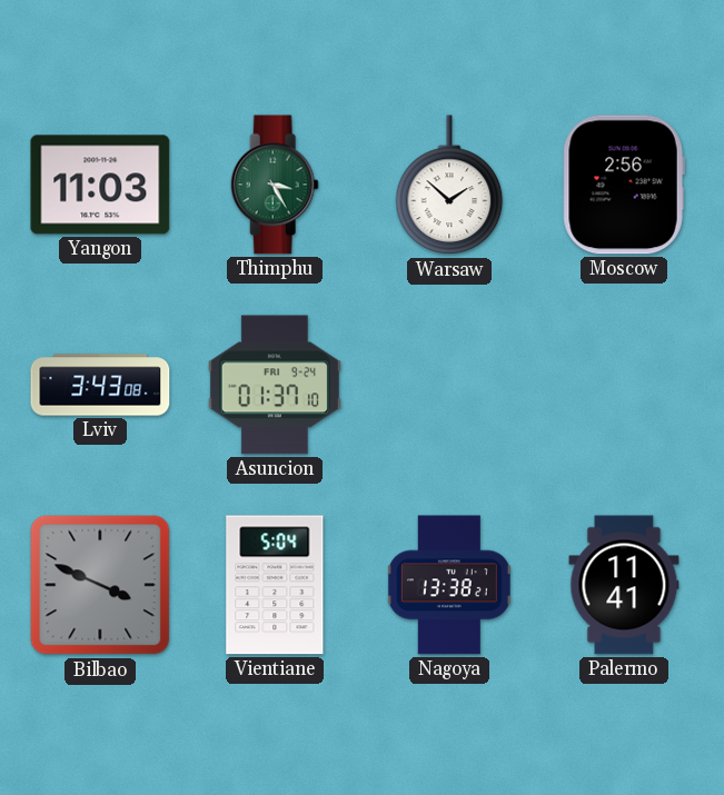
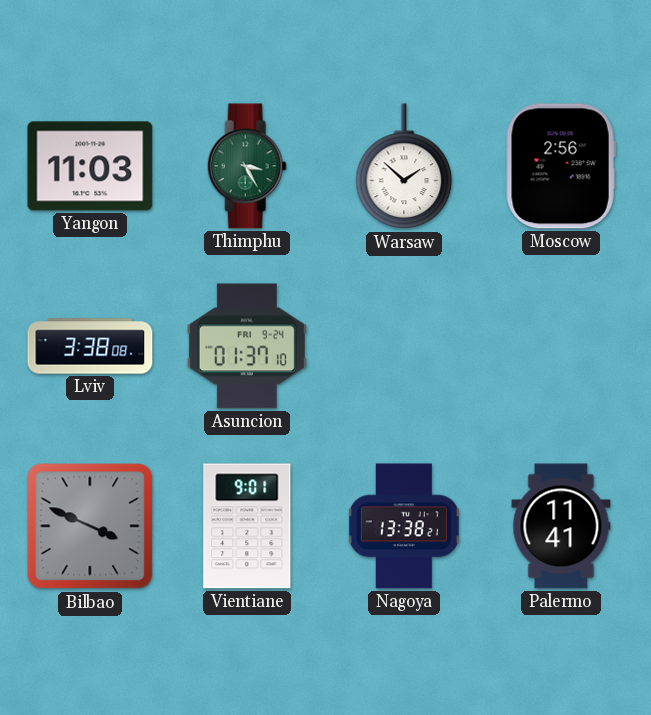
Lviv: 3:43 -> 3:38 (90, 346)
Vientiane: 5:04 -> 9:01 (247, 526)
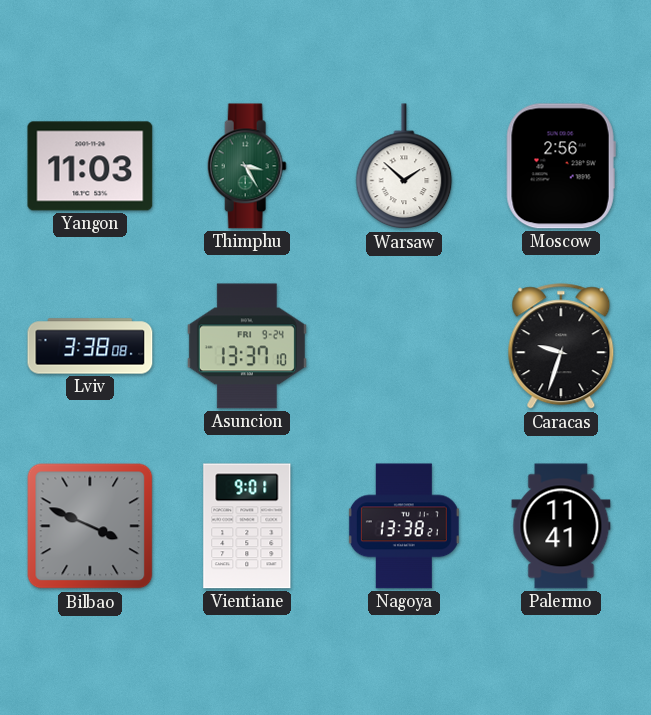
Asuncion: 01:37 -> 13:37 (247, 346)
Caracas: none -> 9:33 (561, 347)
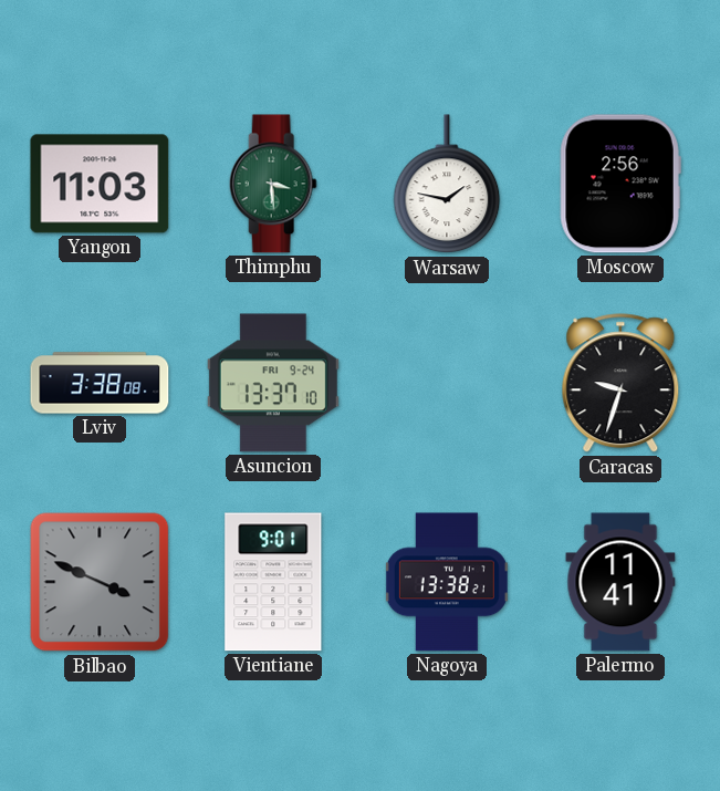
Thimphu: 3:25 -> 3:29 (273, 184)
Warsaw: 1:52 -> 1:47 (447, 185)
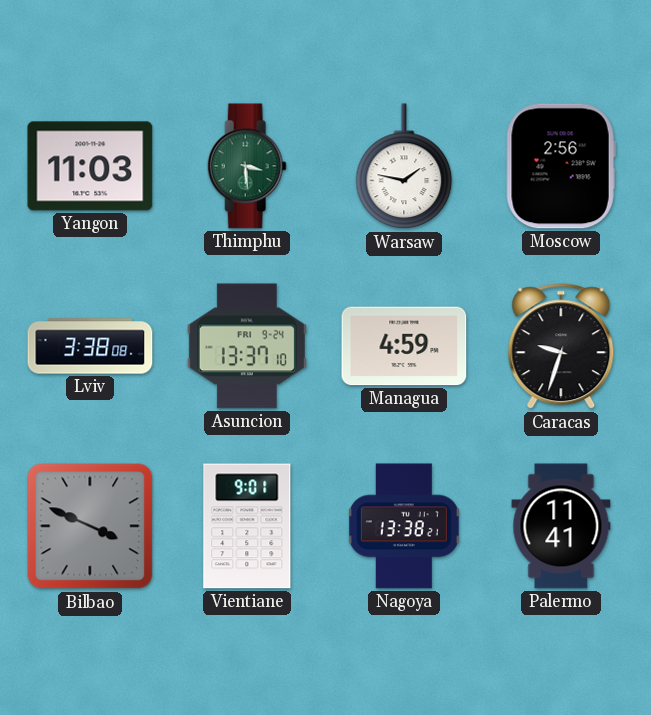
Managua: none -> 4:59 (404, 346)
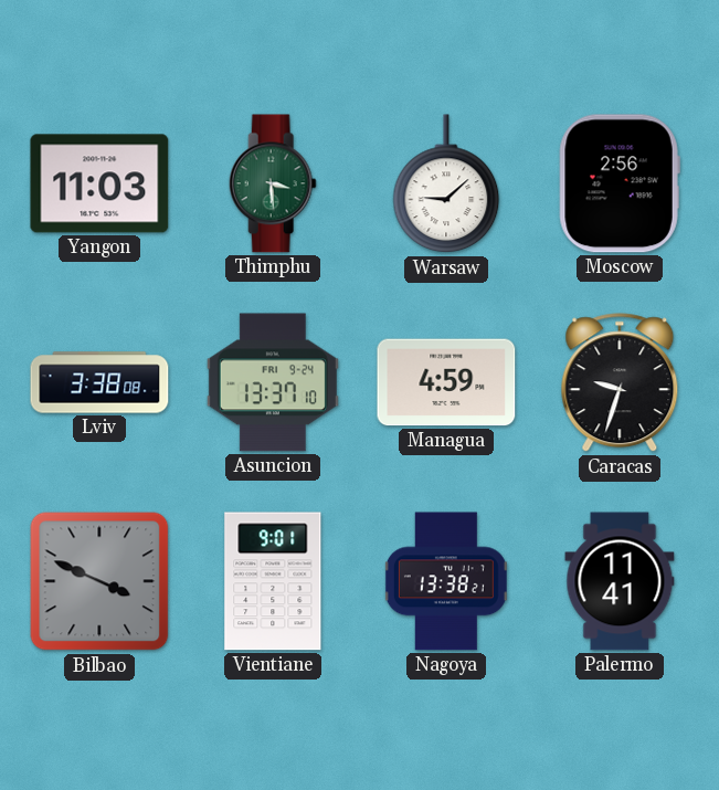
Warsaw: 1:47 -> 9:08 (446, 185)
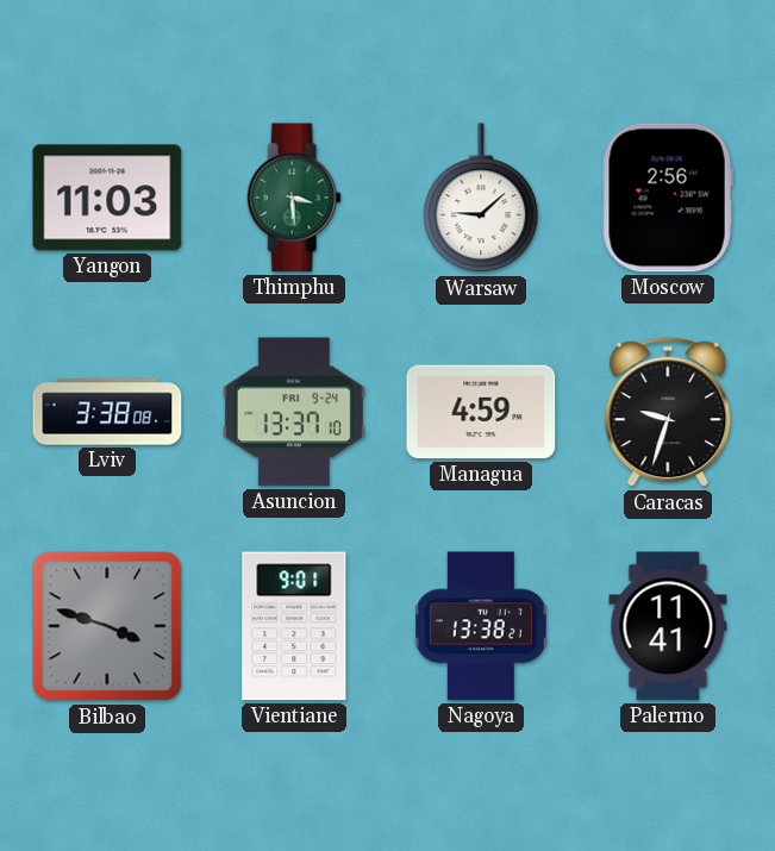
Bilbao: 3:49 -> 3:48 (107, 626)
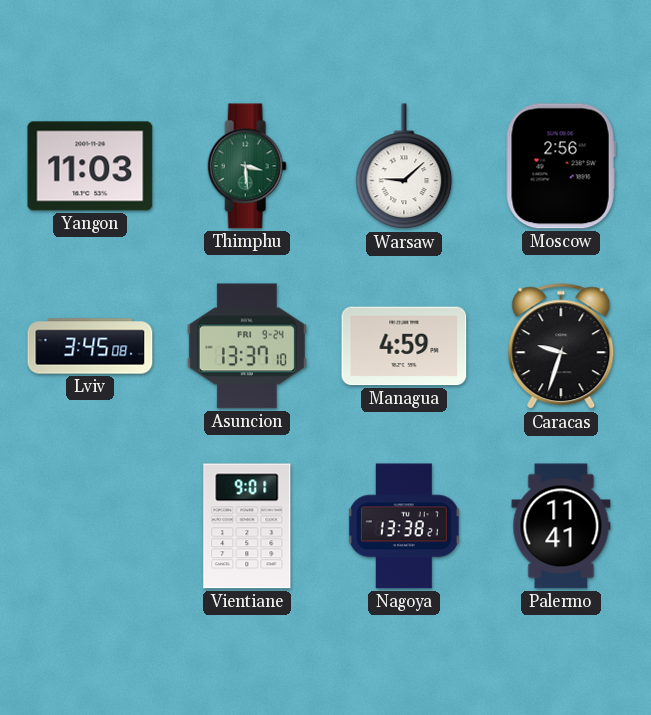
Lviv: 3:38 -> 3:45 (90, 346)
Bilbao: 3:48 -> none (107, 626)
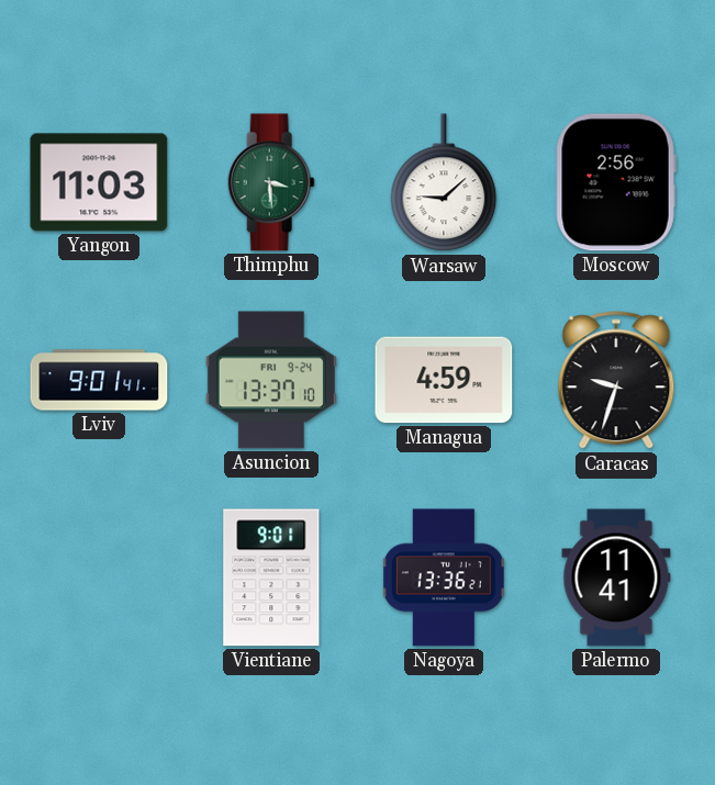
Lviv: 3:45 -> 9:01 (99, 380)
Nagoya: 13:38 -> 13:36 (444, 577)
